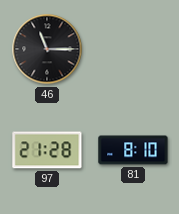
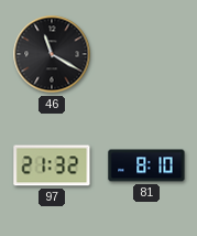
46: 11:15 -> 11:20 (52, 54)
97: 21:28 -> 21:32 (52, 165)
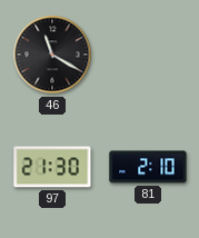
97: 21:32 -> 21:30 (52, 167)
81: 8:10 -> 2:10 (148, 167)
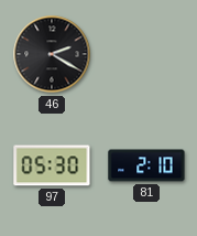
46: 11:20 -> 2:20 (52, 54)
97: 21:30 -> 05:30 (52, 165)
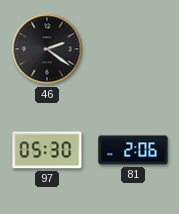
46: 2:20 -> 2:21 (47, 49)
81: 2:10 -> 2:06 (133, 150)
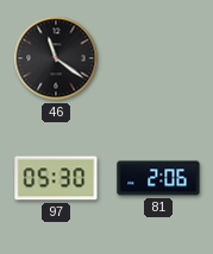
46: 2:21 -> 11:21 (56, 58)
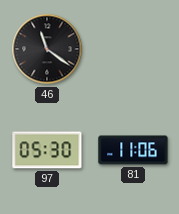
81: 2:06 -> 11:06 (133, 150)
